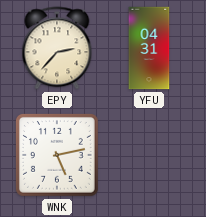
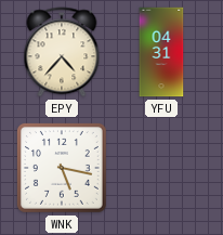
EPY: 2:37 -> 4:37 (62, 52)
WNK: 5:13 -> 5:17 (62, 168)
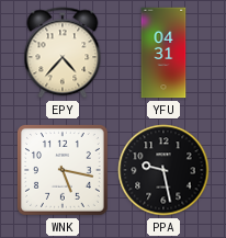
PPA: none -> 9:28 (163, 170)
